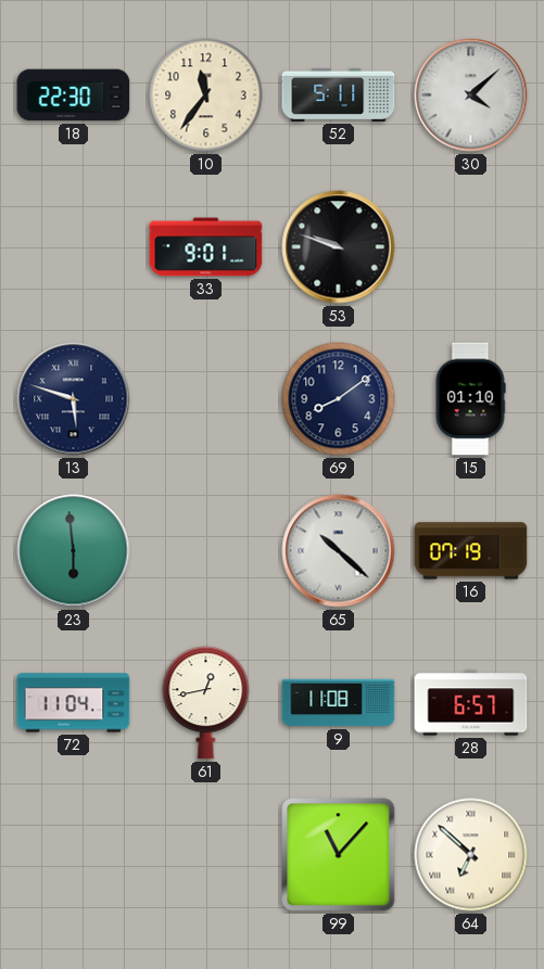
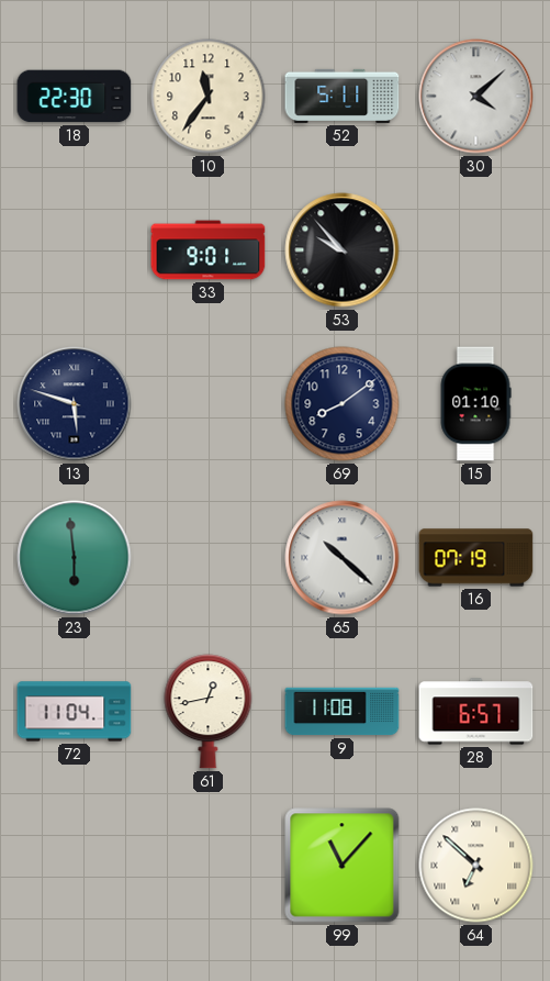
53: 9:48 -> 9:53 (343, 250)
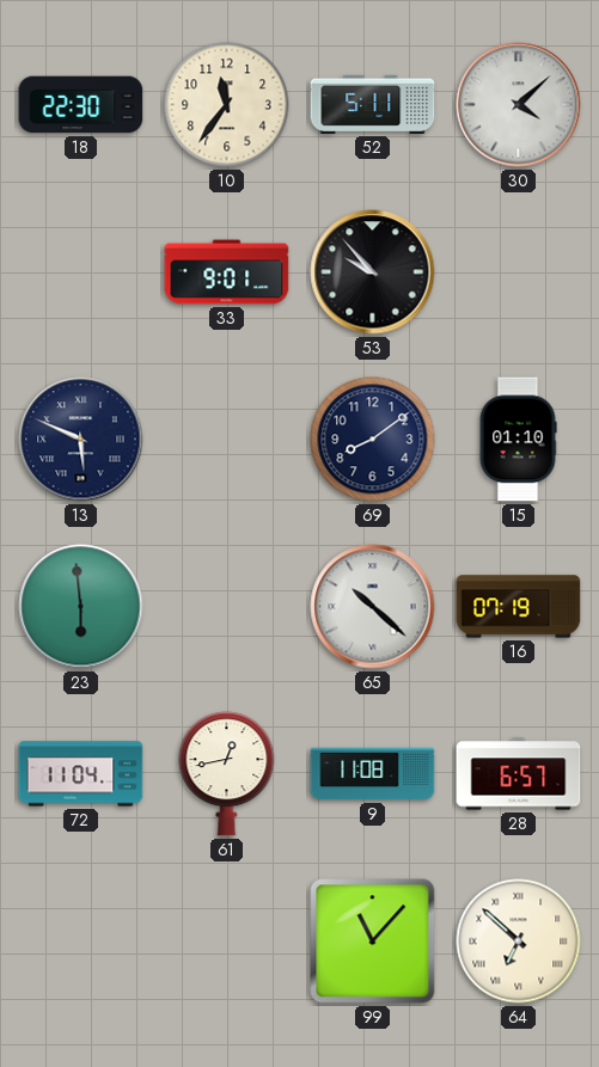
13: 5:48 -> 5:49 (81, 440)
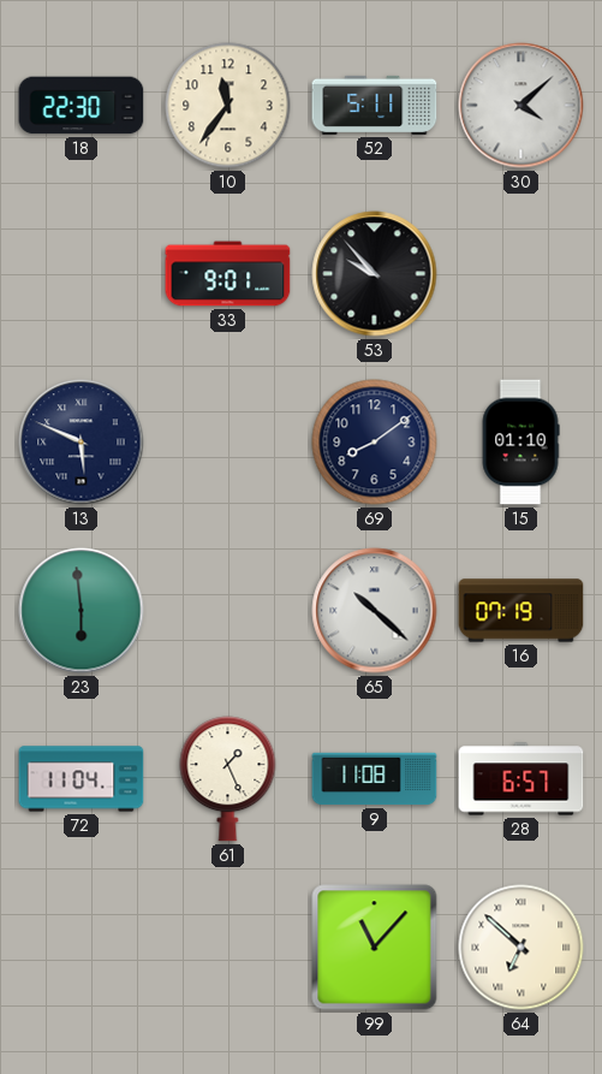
61: 12:43 -> 1:26 (228, 779)
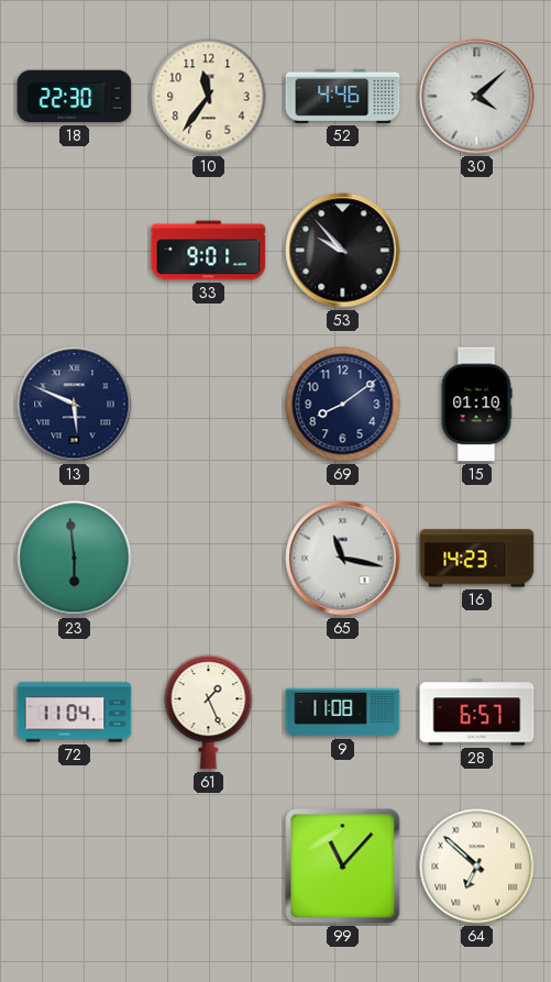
52: 5:11 -> 4:46 (343, 96)
65: 10:22 -> 11:17 (343, 559)
16: 07:19 -> 14:23 (477, 559)
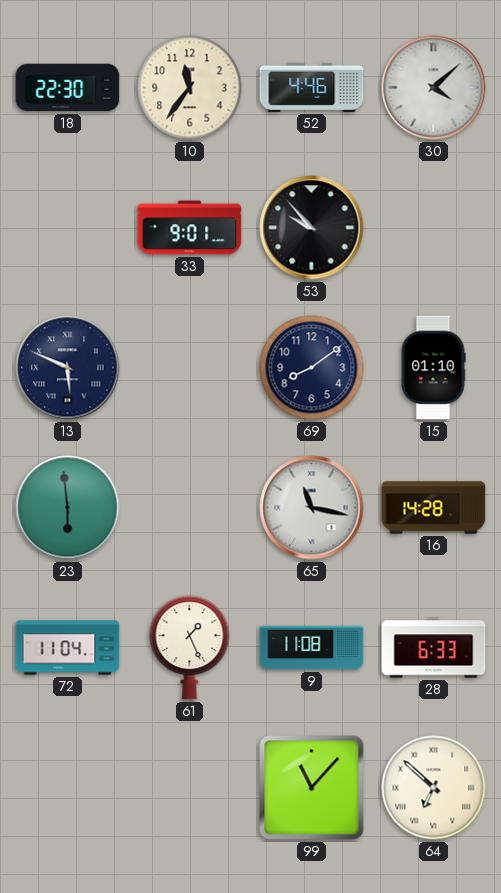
16: 14:23 -> 14:28 (434, 508)
28: 6:57 -> 6:33 (434, 648)
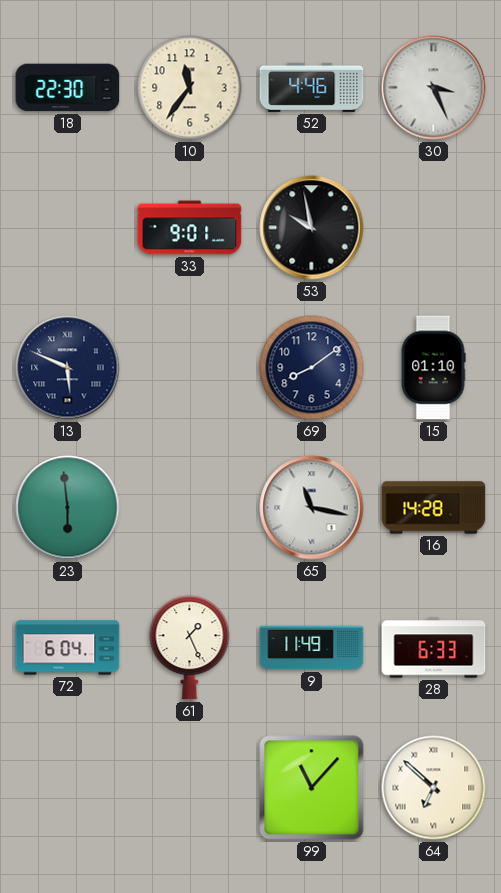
30: 4:08 -> 3:26 (434, 88)
53: 9:53 -> 9:58 (312, 228)
72: 11:04 -> 6:04 (68, 648)
9: 11:08 -> 11:49 (312, 648)
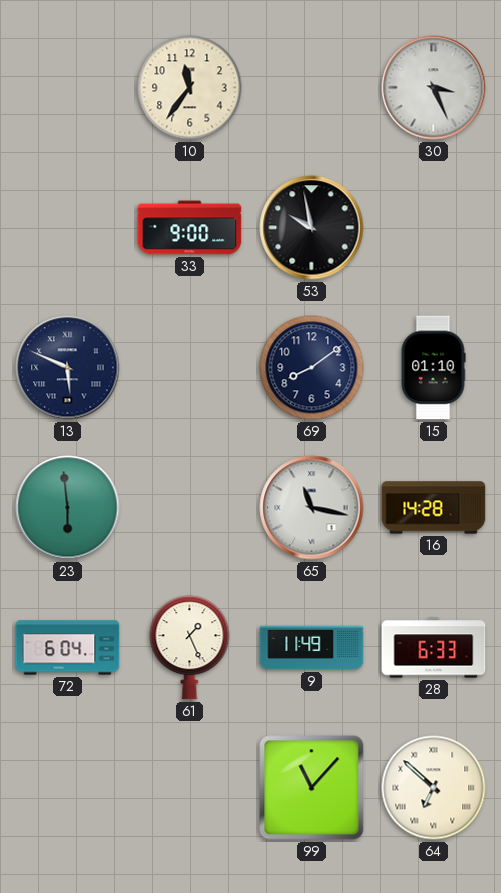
18: 22:30 -> none (68, 88)
52: 4:46 -> none (312, 87)
33: 9:01 -> 9:00 (190, 228)
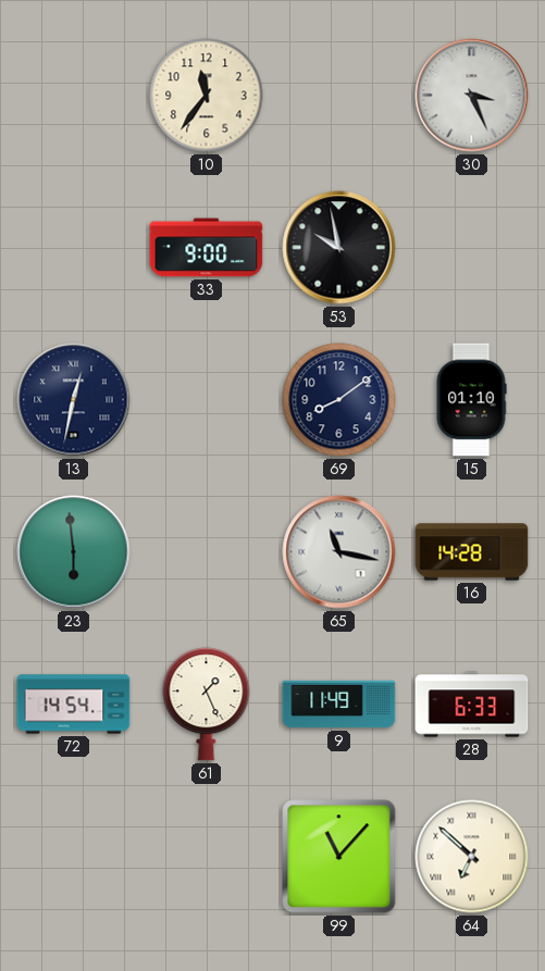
13: 5:49 -> 12:32 (74, 400)
72: 6:04 -> 14:54 (74, 705)
